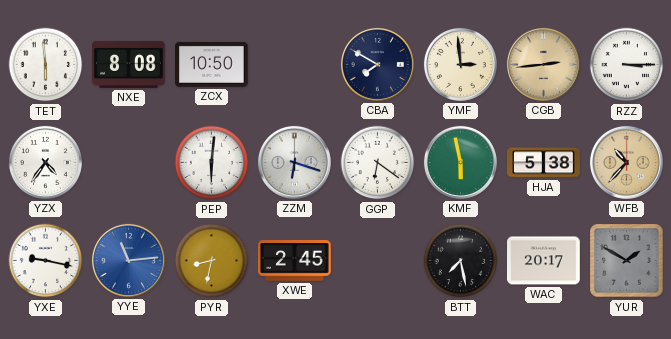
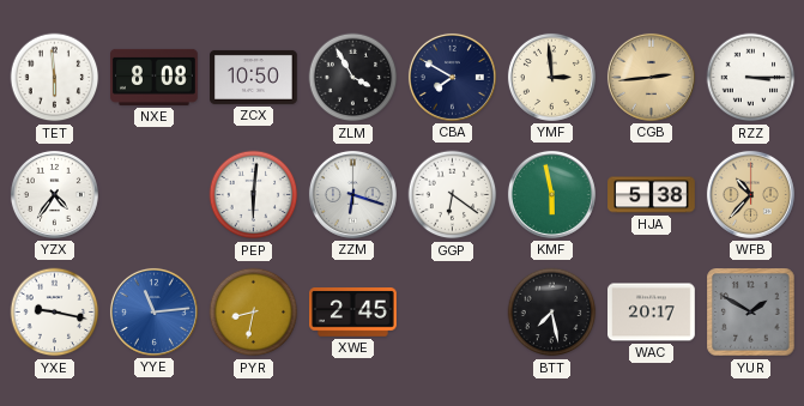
ZLM: none -> 3:55 (353, 78)
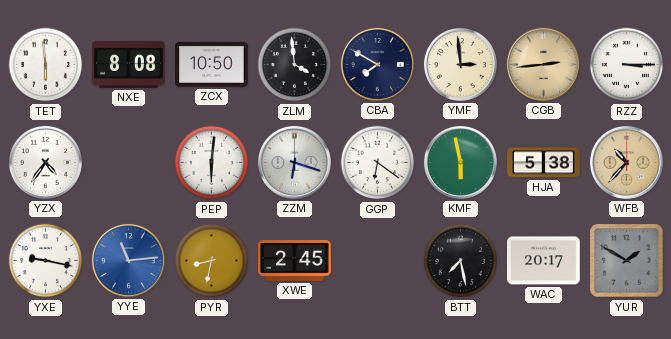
ZLM: 3:55 -> 3:59 (295, 65)
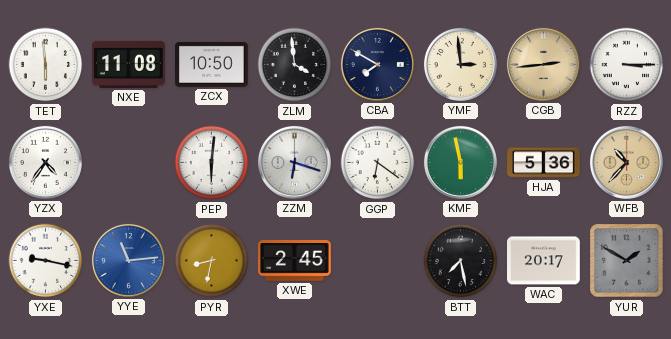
NXE: 8:08 -> 11:08 (129, 64)
HJA: 5:38 -> 5:36 (544, 163)
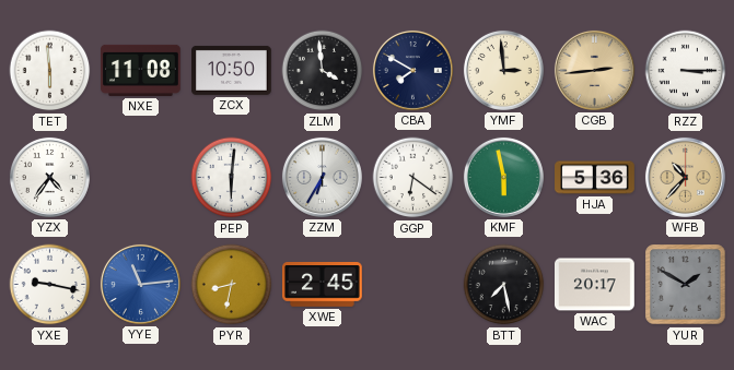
ZZM: 6:18 -> 6:35 (322, 177)
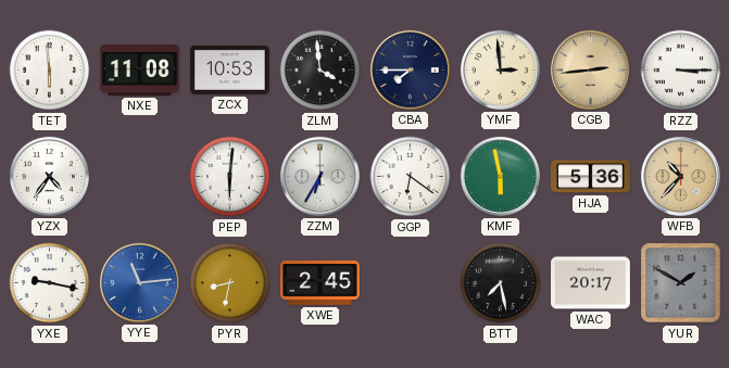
ZCX: 10:50 -> 10:53 (230, 69)
CBA: 7:50 -> 7:45 (410, 69)
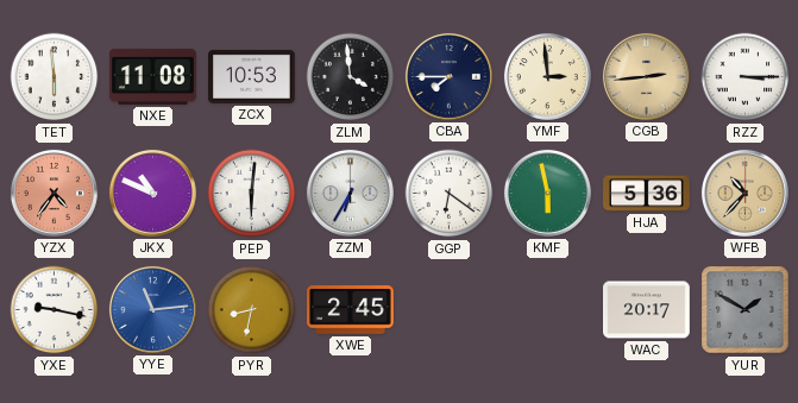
YZX dial: white -> salmon (54, 193)
JKX: none -> 10:49 (152, 193)
BTT: 7:28 -> none (501, 283)
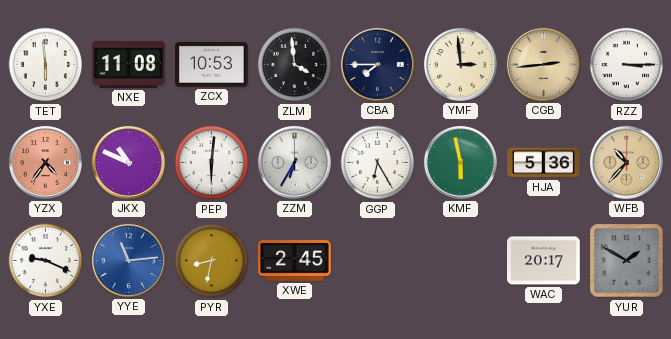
GGP: 6:21 -> 6:25 (378, 163)
YXE: 9:17 -> 9:19 (46, 261)
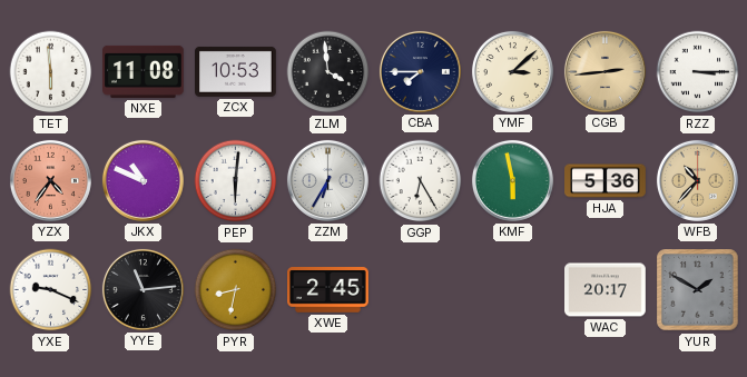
YMF: 2:59 -> 3:08 (512, 71)
YYE dial: blue -> black (142, 289)
